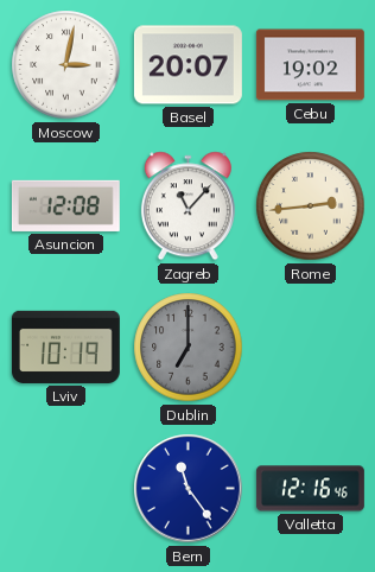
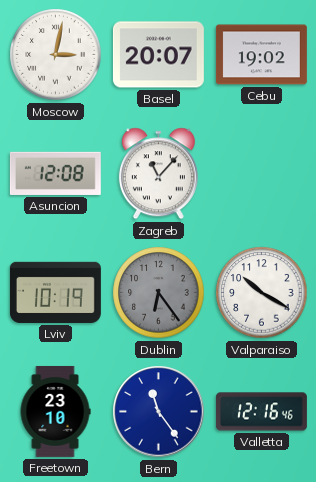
Rome: 2:44 -> none (311, 206)
Dublin: 7:00 -> 6:24 (159, 293)
Valparaiso: none -> 10:20 (262, 293)
Freetown: none -> 23:10 (55, 411)
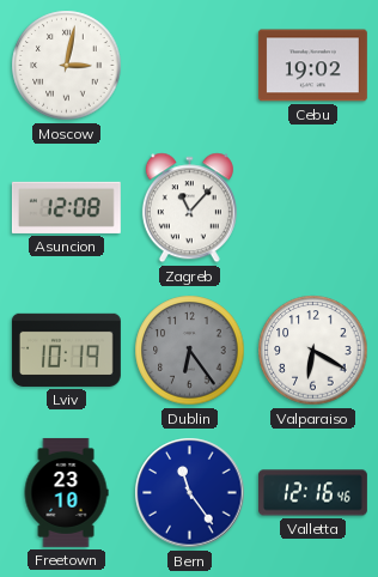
Basel: 20:07 -> none (158, 55)
Valparaiso: 10:20 -> 6:20 (313, 351)
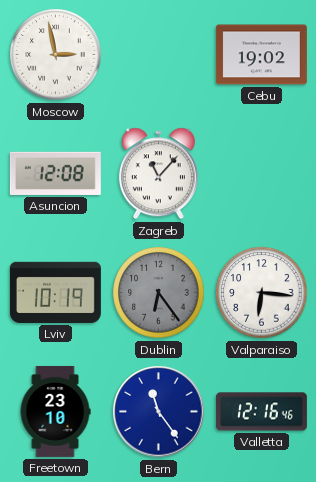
Moscow: 3:02 -> 2:58 (56, 55)
Valparaiso: 6:20 -> 6:16 (262, 293)
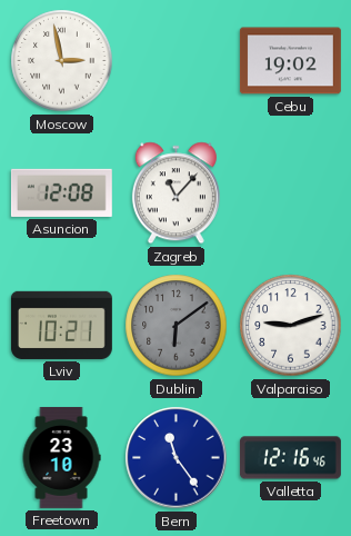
Lviv: 10:19 -> 10:21 (61, 325)
Dublin: 6:24 -> 6:09 (177, 326)
Valparaiso: 6:16 -> 9:12 (291, 326)
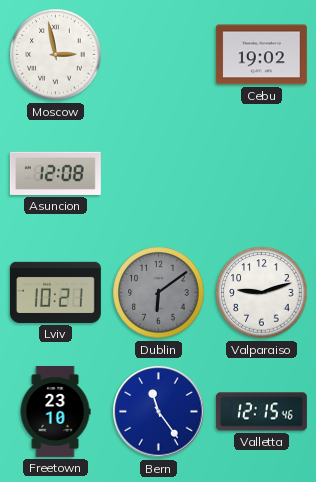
Zagreb: 11:07 -> none (175, 193)
Valletta: 12:16 -> 12:15 (261, 412)
